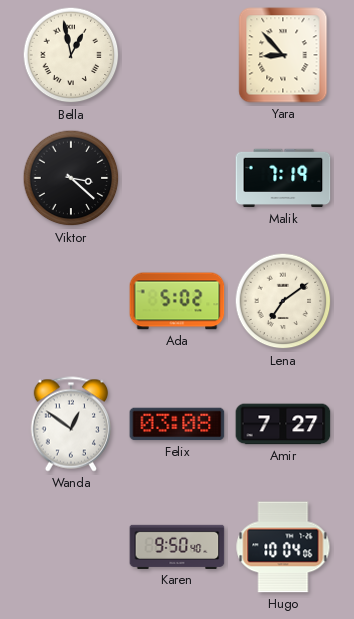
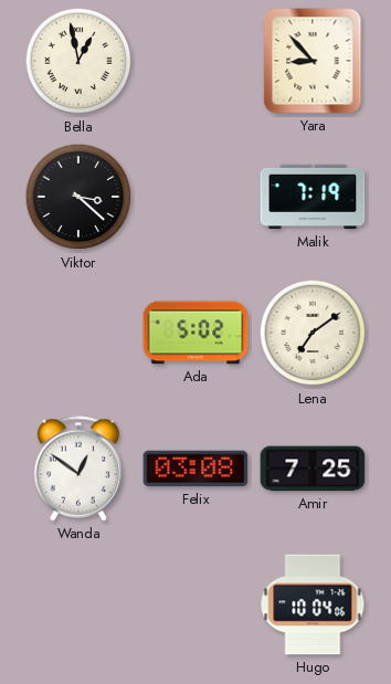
Amir: 7:27 -> 7:25 (313, 469)
Karen: 9:50 -> none (177, 547)
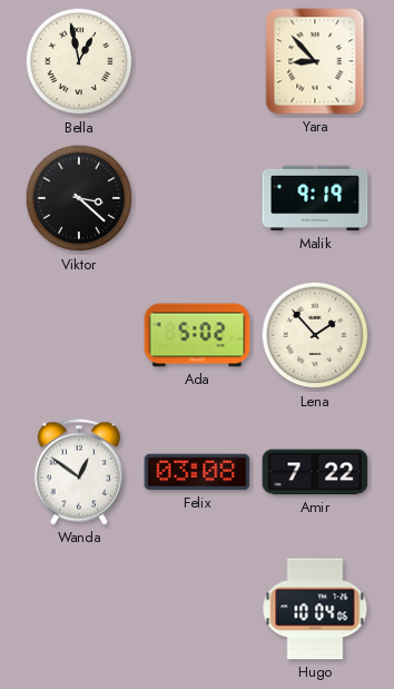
Malik: 7:19 -> 9:19 (315, 198)
Lena: 7:09 -> 1:53 (315, 335)
Amir: 7:25 -> 7:22 (315, 472)
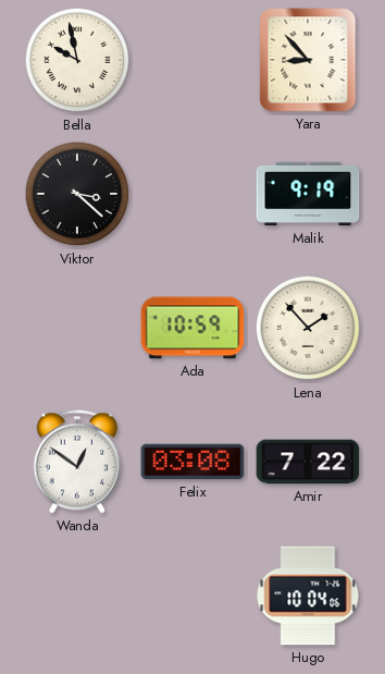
Bella: 12:58 -> 9:58 (77, 60)
Ada: 5:02 -> 10:59 (192, 328)
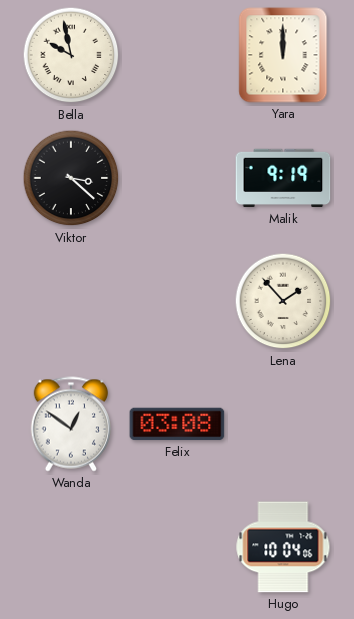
Yara: 8:53 -> 12:00 (283, 55)
Ada: 10:59 -> none (192, 328)
Amir: 7:22 -> none (308, 462)
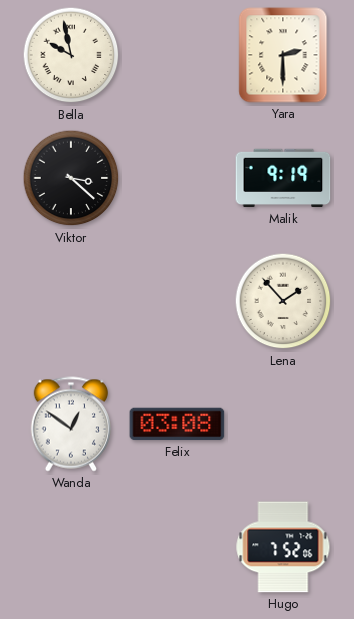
Yara: 12:00 -> 2:30 (283, 55)
Hugo: 10:04 -> 7:52 (283, 547)
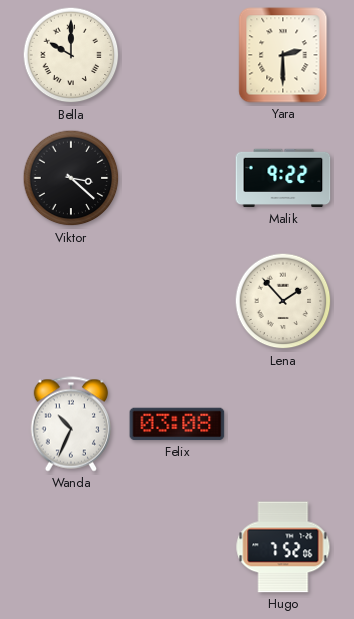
Bella: 9:58 -> 10:00 (71, 55)
Malik: 9:19 -> 9:22 (283, 178)
Wanda: 12:51 -> 10:34 (70, 424)
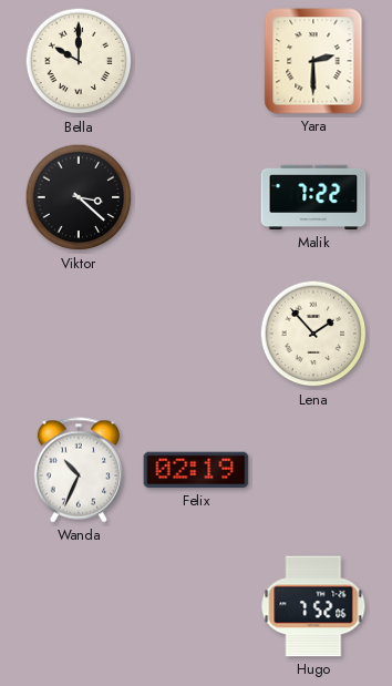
Malik: 9:22 -> 7:22 (313, 197)
Felix: 03:08 -> 02:19 (196, 470)
